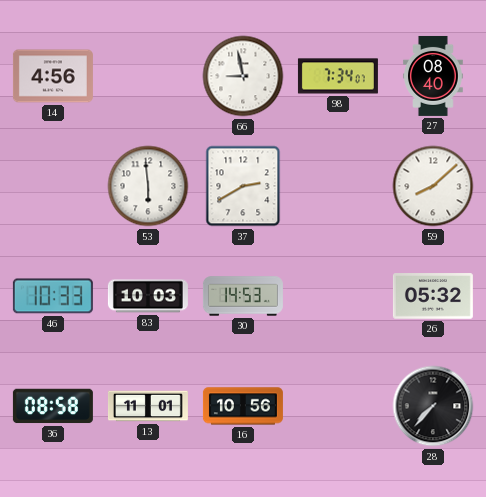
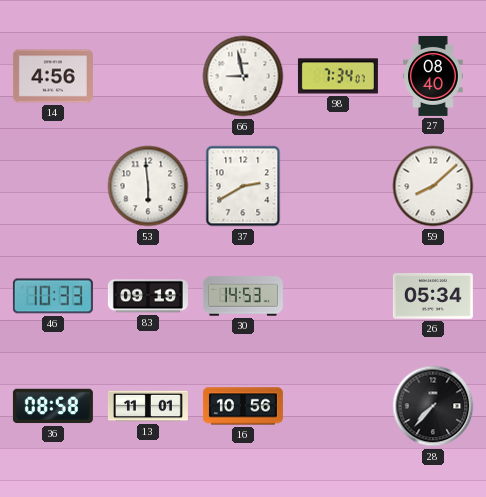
83: 10:03 -> 09:19 (148, 296)
26: 05:32 -> 05:34 (433, 296)
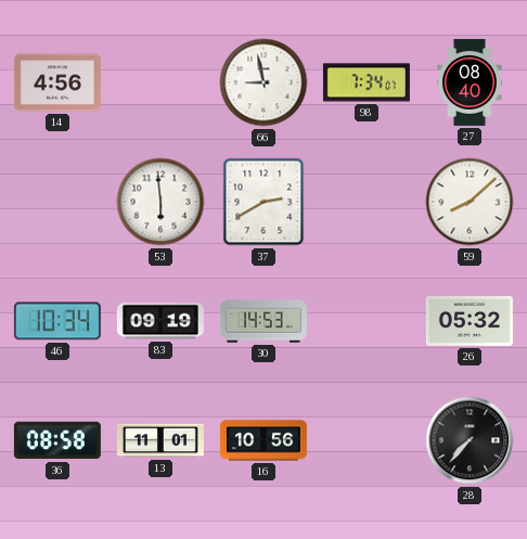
46: 10:33 -> 10:34 (57, 321)
26: 05:34 -> 05:32 (470, 321)
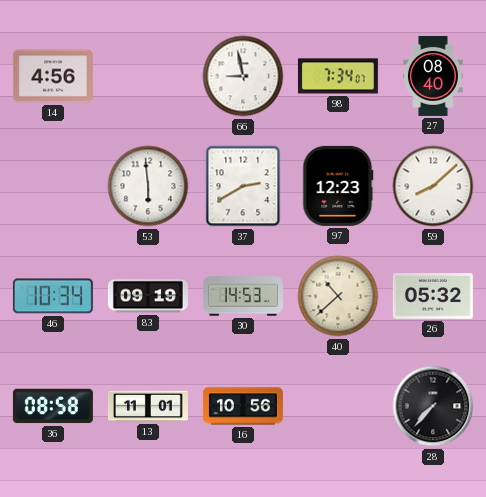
97: none -> 12:23 (338, 186)
40: none -> 10:38 (338, 296)
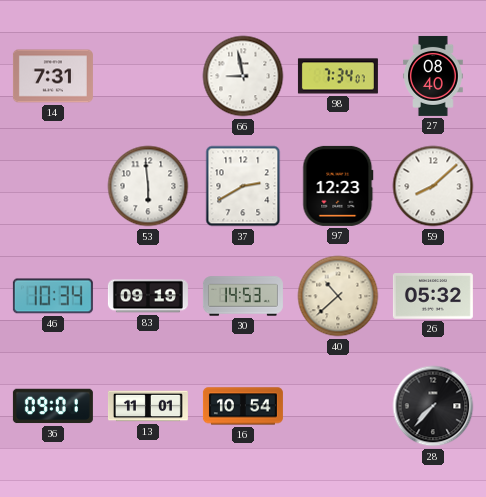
14: 4:56 -> 7:31 (53, 76)
36: 08:58 -> 09:01 (53, 406)
16: 10:56 -> 10:54 (243, 406)
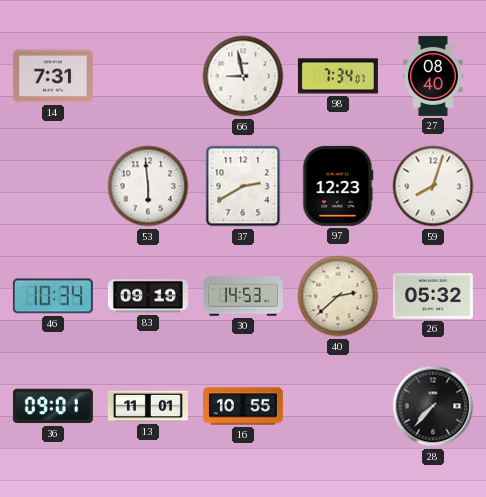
59: 8:08 -> 8:03 (433, 186)
40: 10:38 -> 2:38 (338, 296)
16: 10:54 -> 10:55 (243, 406)
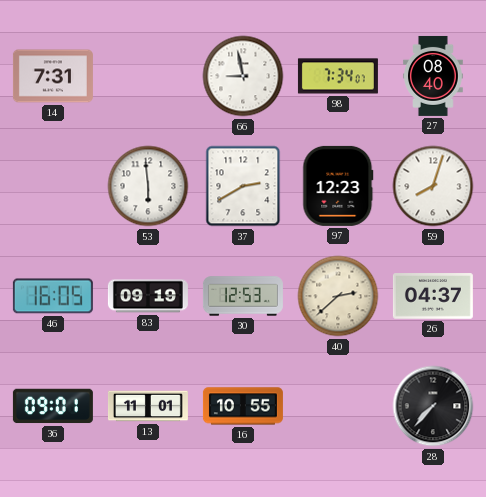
46: 10:34 -> 16:05 (53, 296)
30: 14:53 -> 12:53 (243, 296)
26: 05:32 -> 04:37 (433, 296)
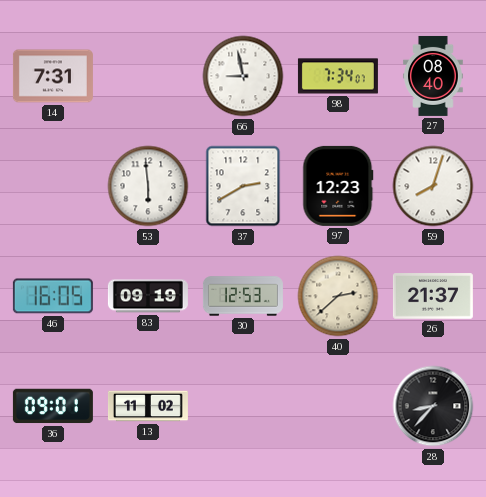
26: 04:37 -> 21:37 (433, 296)
13: 11:01 -> 11:02 (148, 406)
16: 10:55 -> none (243, 406)
28: 7:37 -> 8:37 (433, 406)
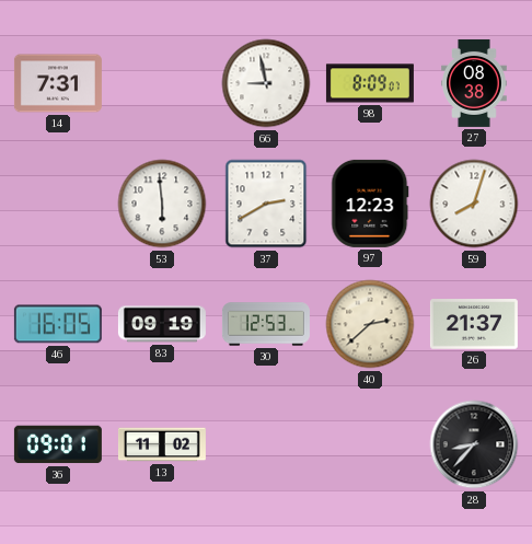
98: 7:34 -> 8:09 (370, 83)
27: 08:40 -> 08:38 (474, 83)
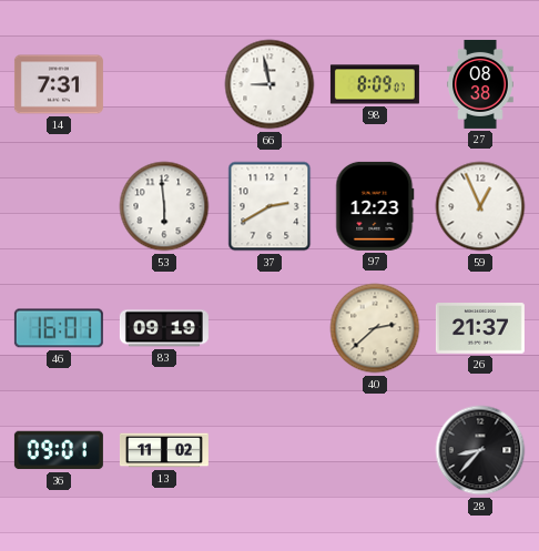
59: 8:03 -> 12:56 (480, 206)
46: 16:05 -> 16:01 (59, 328)
30: 12:53 -> none (266, 324)
